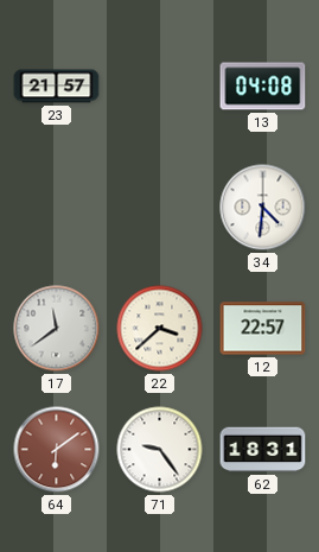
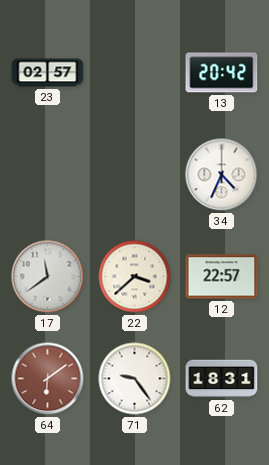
23: 21:57 -> 02:57 (48, 73)
13: 04:08 -> 20:42 (222, 73)
34: 4:31 -> 4:34 (222, 175)
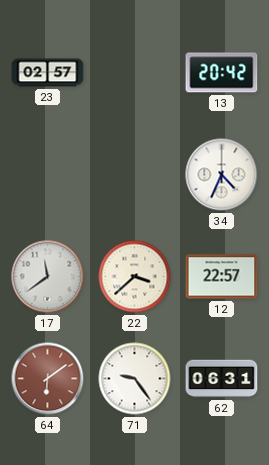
62: 18:31 -> 06:31 (222, 379)
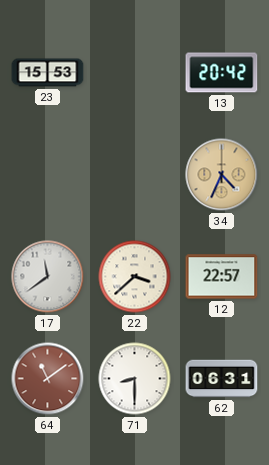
23: 02:57 -> 15:53 (48, 73)
34 dial: white -> champagne (222, 175)
64: 6:09 -> 11:09 (48, 379)
71: 9:24 -> 8:30 (135, 379)
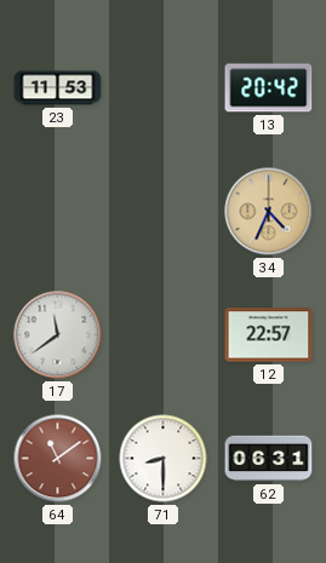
23: 15:53 -> 11:53 (58, 88)
22: 3:38 -> none (135, 277)
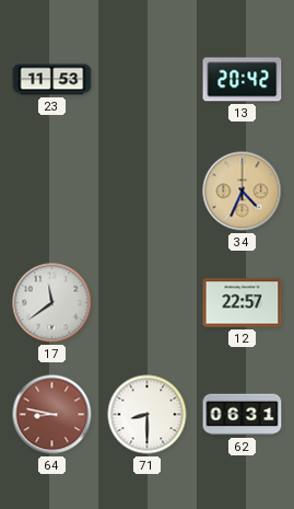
64: 11:09 -> 8:47 (52, 415)
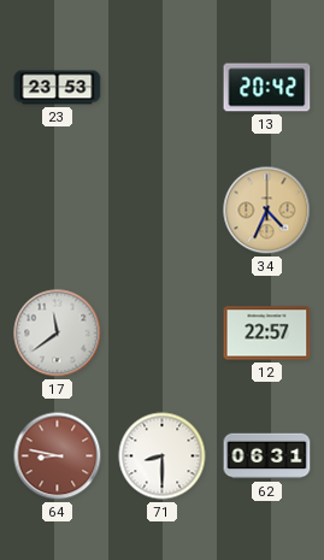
23: 11:53 -> 23:53 (58, 88)
